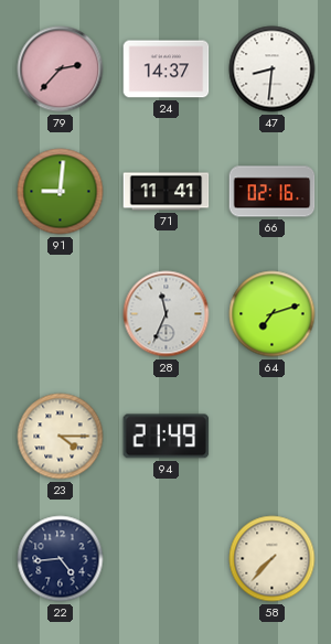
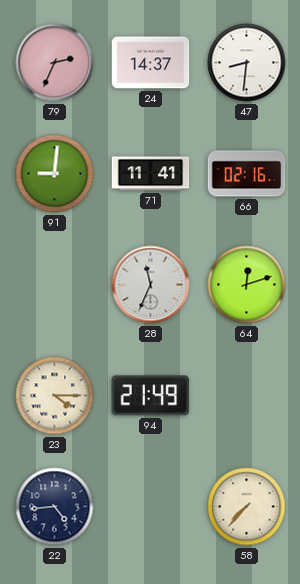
79: 2:37 -> 2:34 (55, 63)
64: 7:12 -> 12:12 (247, 285)
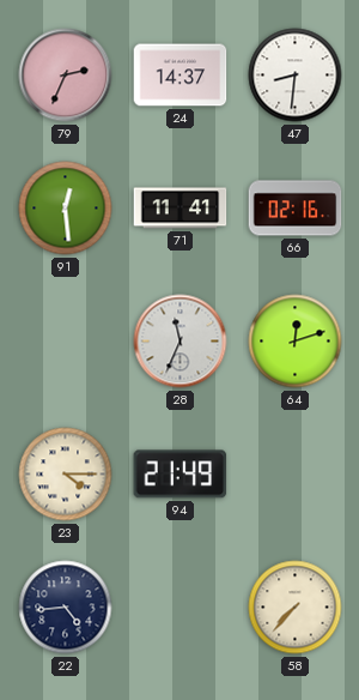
91: 9:01 -> 12:29 (66, 209)
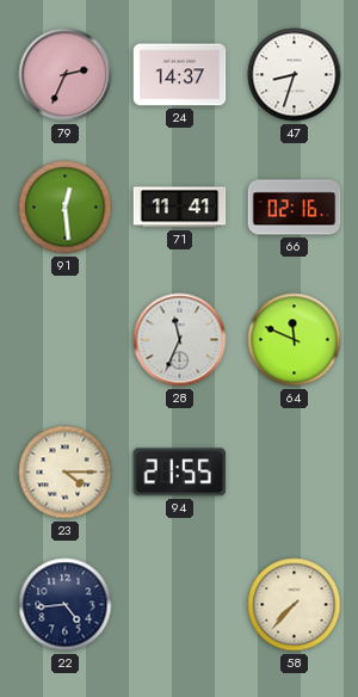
47: 8:31 -> 8:33 (295, 75)
64: 12:12 -> 11:49 (295, 340)
94: 21:49 -> 21:55 (180, 473)
